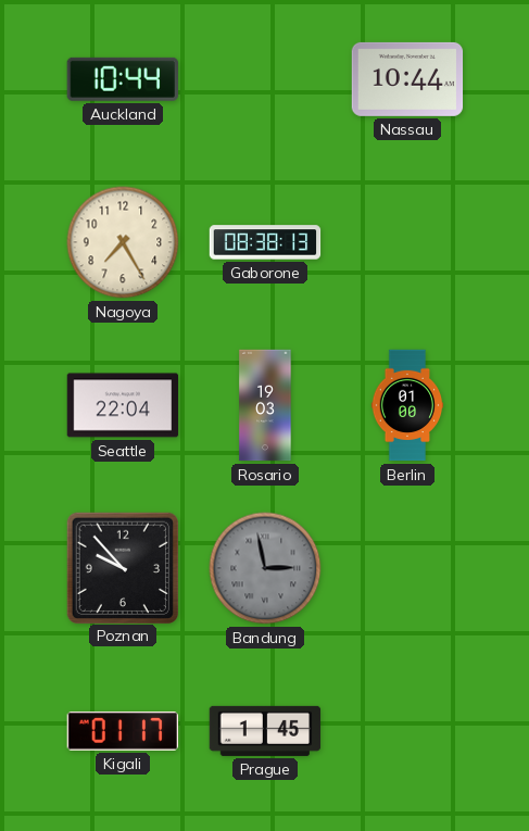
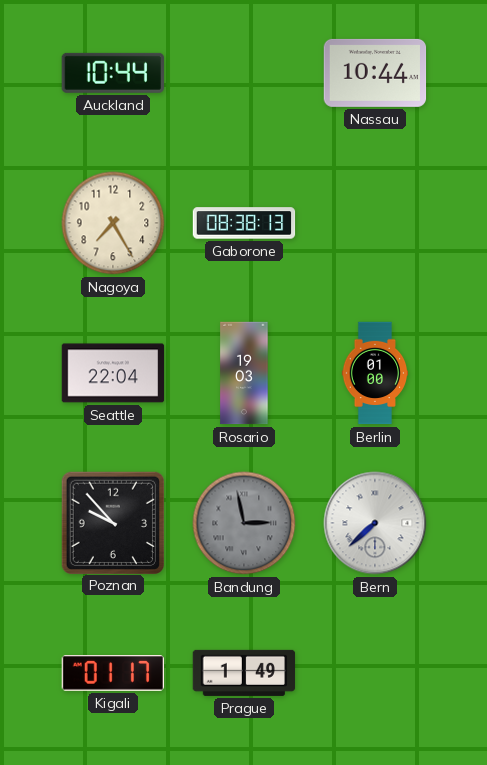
Bern: none -> 7:38 (375, 523)
Prague: 1:45 -> 1:49 (244, 673)
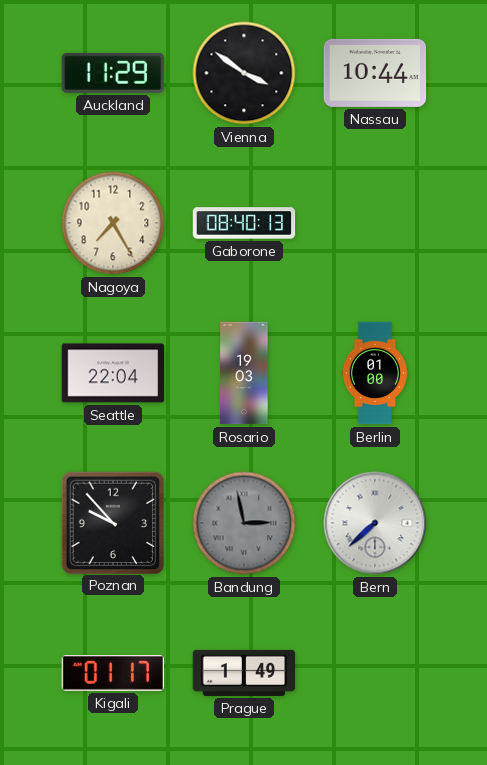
Auckland: 10:44 -> 11:29 (113, 73)
Vienna: none -> 3:51 (244, 73)
Gaborone: 08:38 -> 08:40 (244, 223)
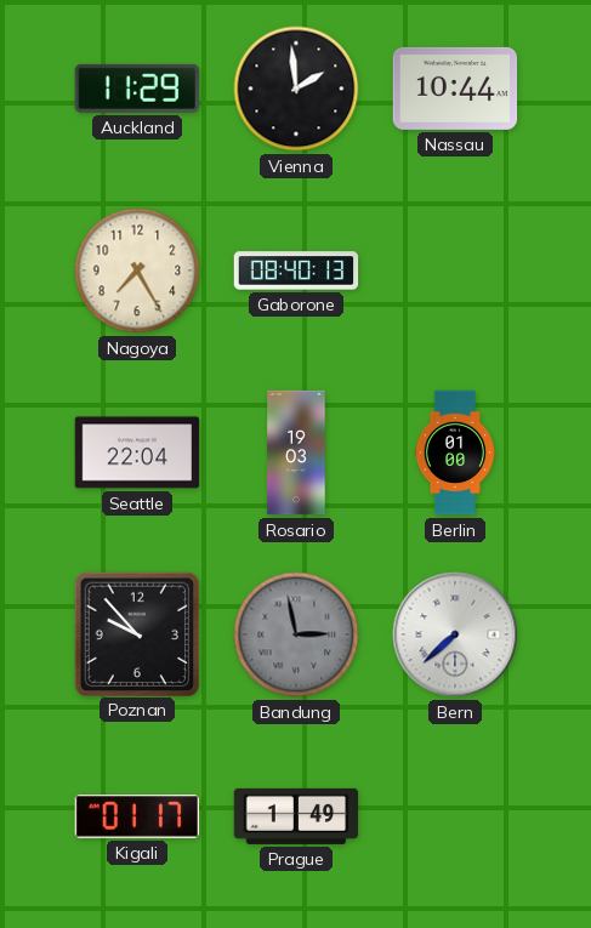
Vienna: 3:51 -> 1:59 (296, 89)
